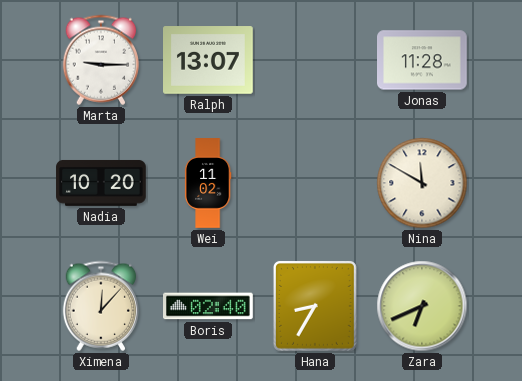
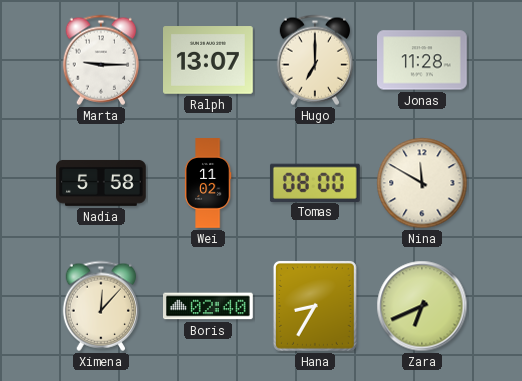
Hugo: none -> 7:00 (314, 60)
Nadia: 10:20 -> 5:58 (101, 183)
Tomas: none -> 08:00 (315, 182)
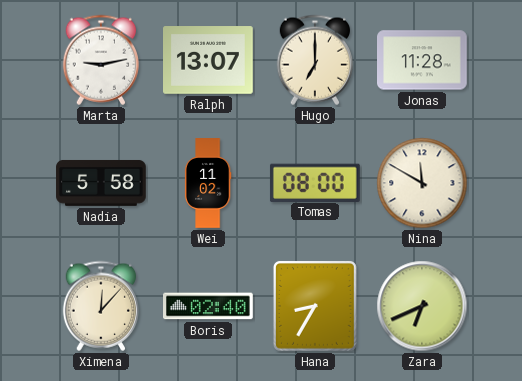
Marta: 9:15 -> 9:13 (100, 60)
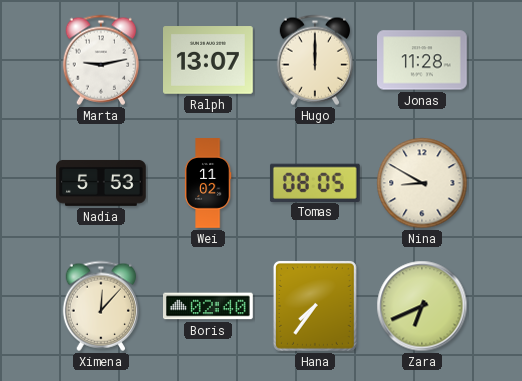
Hugo: 7:00 -> 12:00 (314, 60)
Nadia: 5:58 -> 5:53 (101, 183)
Tomas: 08:00 -> 08:05 (315, 182)
Nina: 11:50 -> 8:50 (422, 183)
Hana: 8:35 -> 7:36 (315, 306)
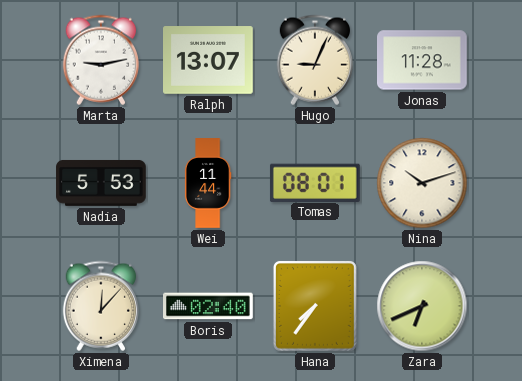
Hugo: 12:00 -> 9:04 (314, 60)
Wei: 11:02 -> 11:44 (208, 183)
Tomas: 08:05 -> 08:01 (315, 182)
Nina: 8:50 -> 10:12 (422, 183)
